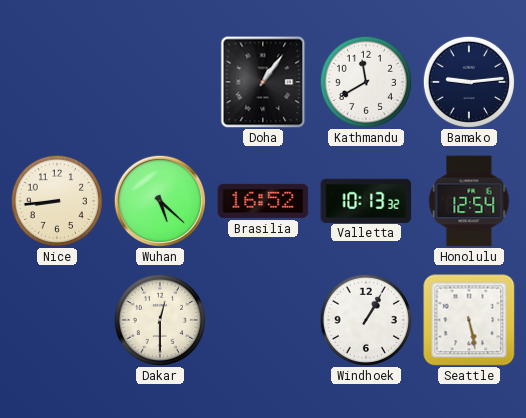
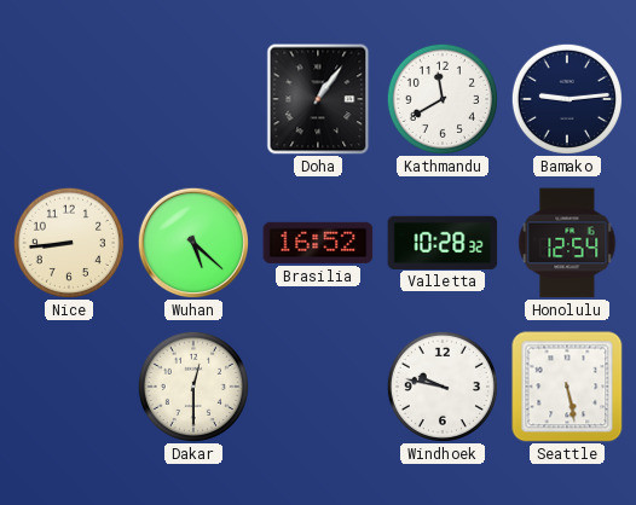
Valletta: 10:13 -> 10:28 (443, 242)
Windhoek: 1:05 -> 9:47 (443, 387)
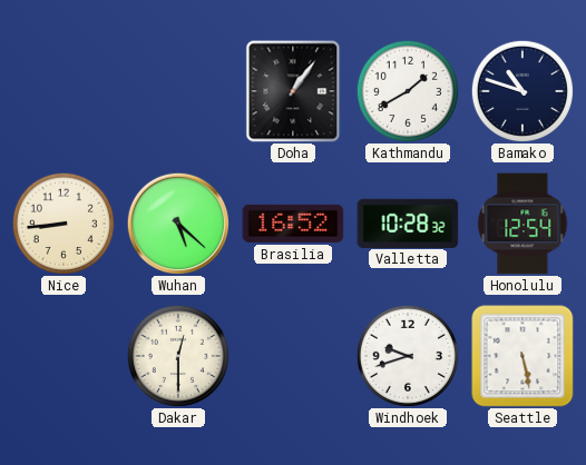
Kathmandu: 11:40 -> 1:40 (408, 91)
Bamako: 9:14 -> 10:48 (522, 91)
Windhoek: 9:47 -> 9:42 (408, 356)
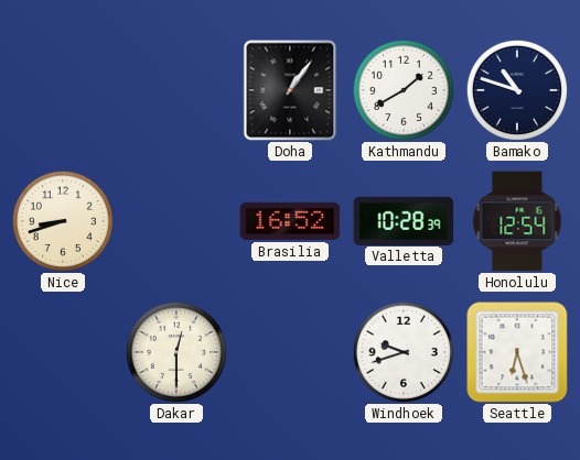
Nice: 8:44 -> 8:42 (63, 221)
Wuhan: 5:22 -> none (177, 222)
Valletta: 10:28:32 -> 10:28:39 (404, 220)
Seattle: 5:28 -> 6:27 (517, 352)
